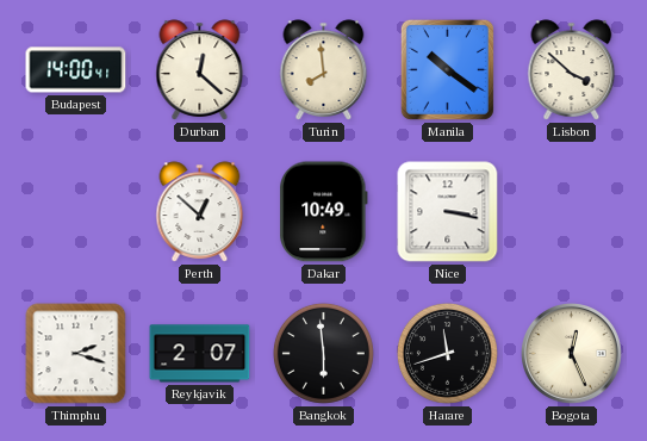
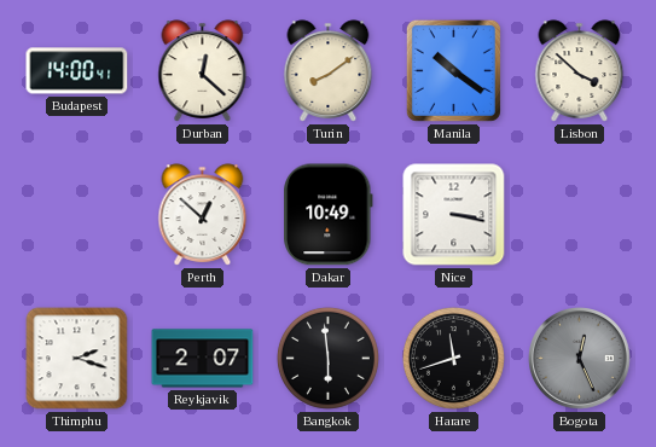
Turin: 7:59 -> 8:09 (329, 71)
Bogota dial: cream -> grey (580, 359)
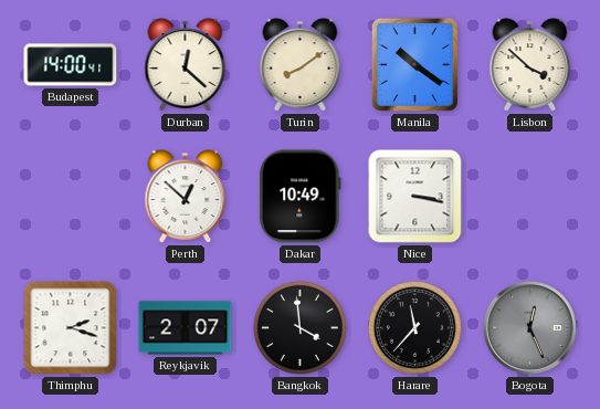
Bangkok: 5:59 -> 3:59 (299, 327)
Harare: 11:42 -> 11:37 (414, 327)
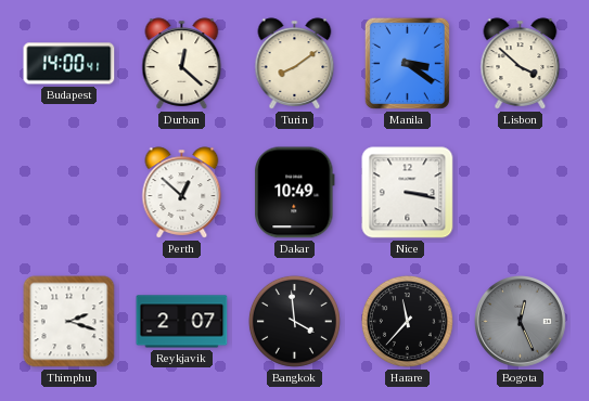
Manila: 10:21 -> 3:21 (407, 63)
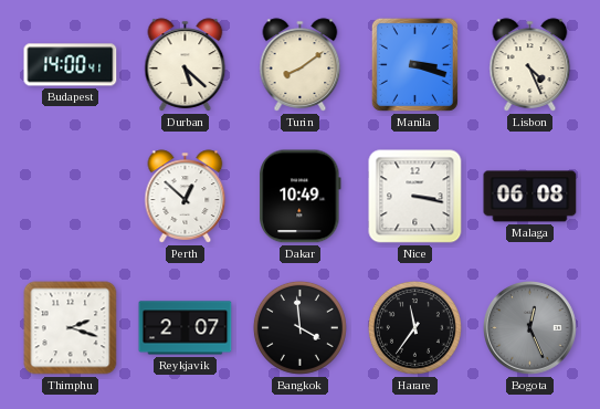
Durban: 12:22 -> 5:22 (186, 65)
Manila: 3:21 -> 3:18 (414, 64)
Lisbon: 3:52 -> 4:26 (530, 65)
Malaga: none -> 06:08 (530, 197)
Harare: 11:37 -> 11:36 (414, 327)
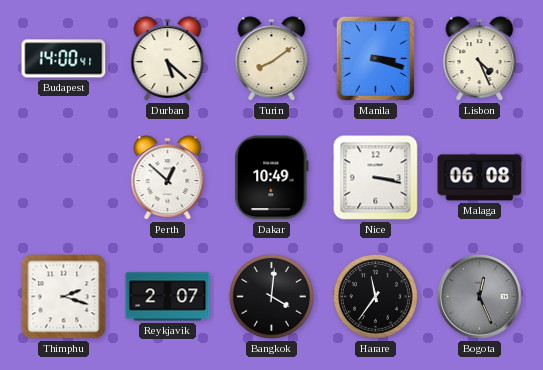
Bangkok: 3:59 -> 4:01 (271, 296)
